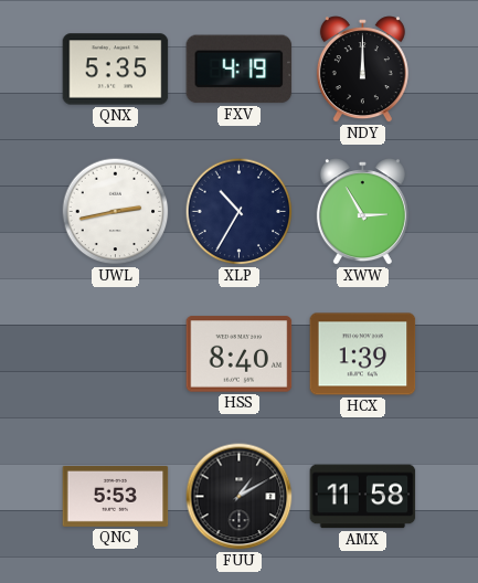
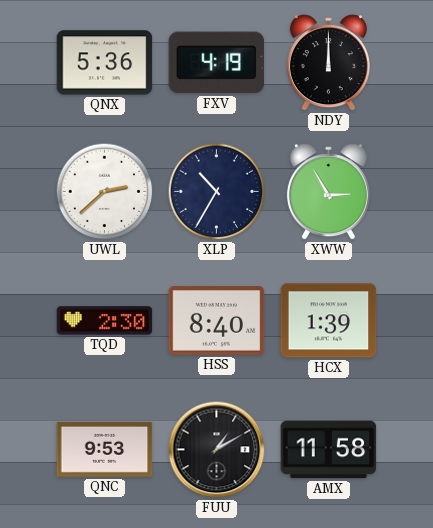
QNX: 5:35 -> 5:36 (105, 63)
UWL: 2:43 -> 2:38 (105, 192)
TQD: none -> 2:30 (105, 321)
QNC: 5:53 -> 9:53 (105, 449)
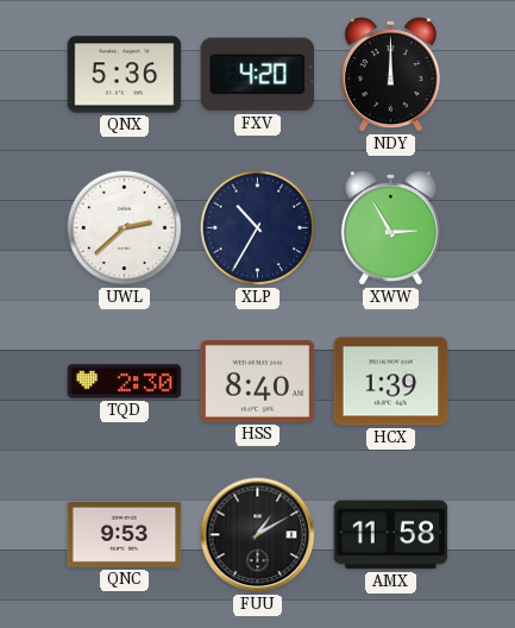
FXV: 4:19 -> 4:20 (258, 75)
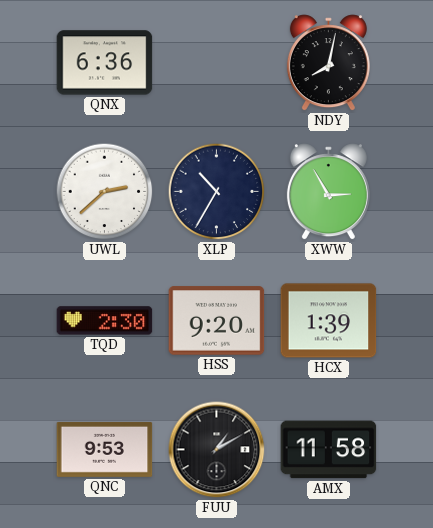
QNX: 5:36 -> 6:36 (105, 63)
FXV: 4:20 -> none (258, 75)
NDY: 12:00 -> 8:02 (328, 63)
HSS: 8:40 -> 9:20 (217, 321)
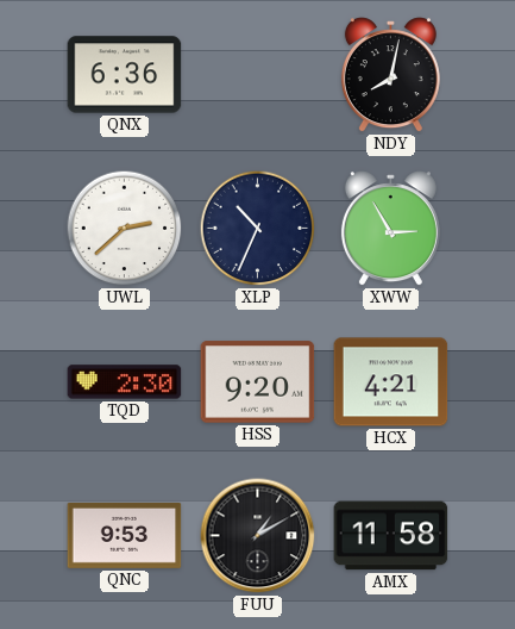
XLP: 10:35 -> 10:34 (258, 229)
HCX: 1:39 -> 4:21 (391, 382)
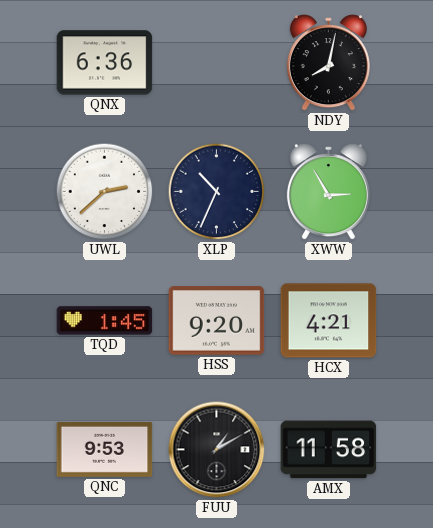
TQD: 2:30 -> 1:45 (105, 321)
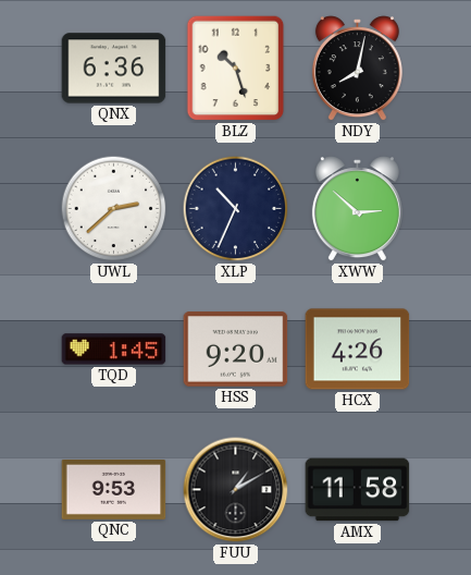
BLZ: none -> 10:27 (236, 69)
XWW: 2:55 -> 2:52 (357, 209)
HCX: 4:21 -> 4:26 (358, 350)
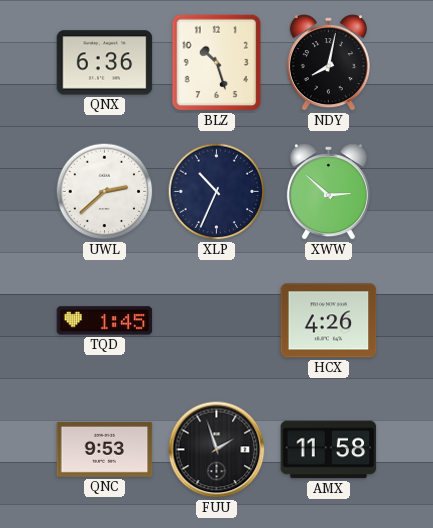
HSS: 9:20 -> none (236, 350)
FUU: 1:10 -> 1:57 (217, 450)
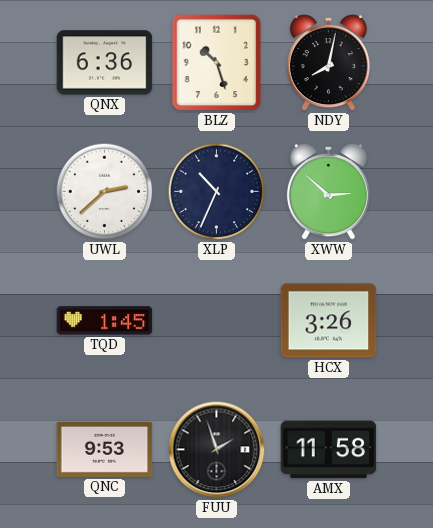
HCX: 4:26 -> 3:26 (329, 321)
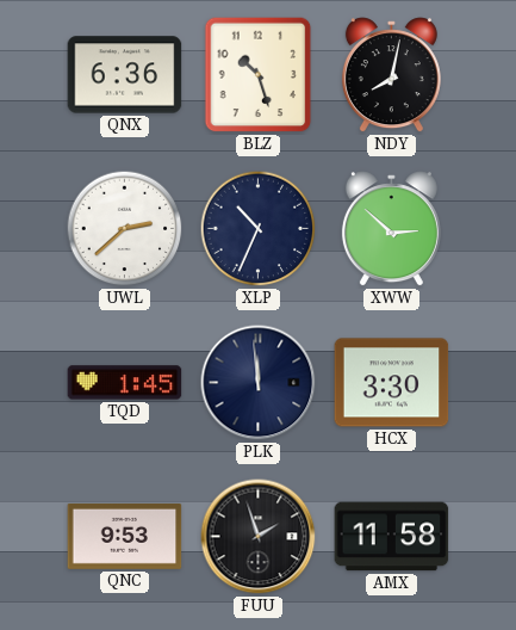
PLK: none -> 11:59 (259, 383)
HCX: 3:26 -> 3:30 (392, 383)
